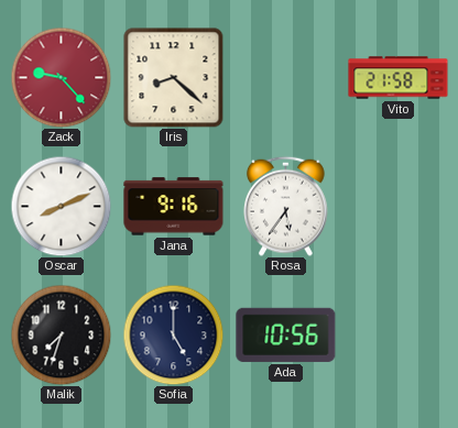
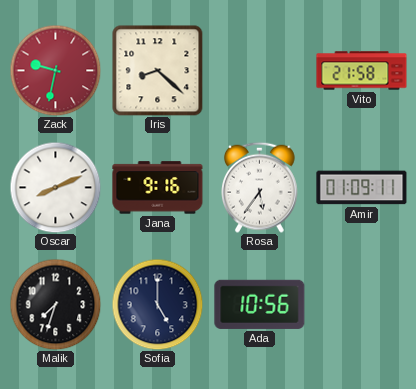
Zack: 9:23 -> 9:32 (55, 70)
Amir: none -> 01:09 (362, 188)
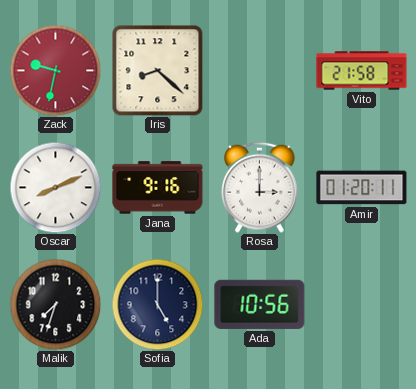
Rosa: 5:36 -> 3:00 (260, 187)
Amir: 01:09 -> 01:20 (362, 188)
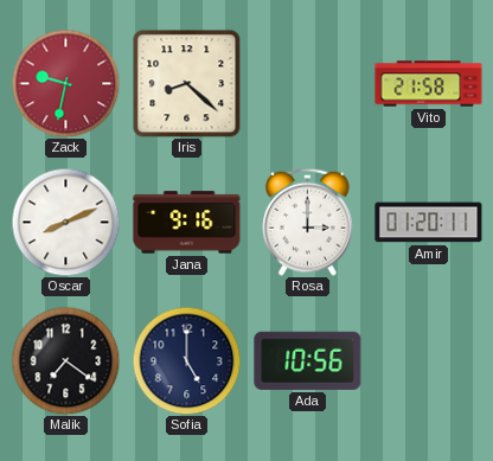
Malik: 7:33 -> 7:21 (65, 360)
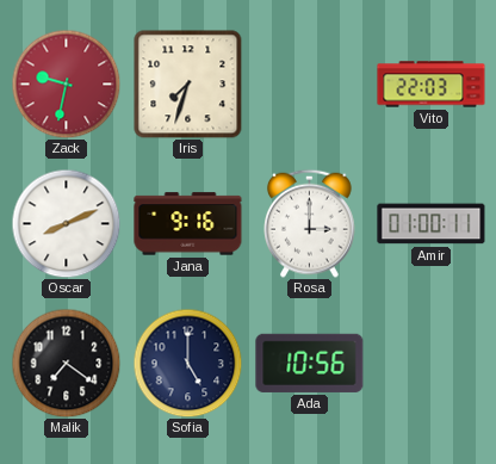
Iris: 8:22 -> 7:33 (188, 85)
Vito: 21:58 -> 22:03 (432, 85)
Amir: 01:20 -> 01:00 (432, 224)
